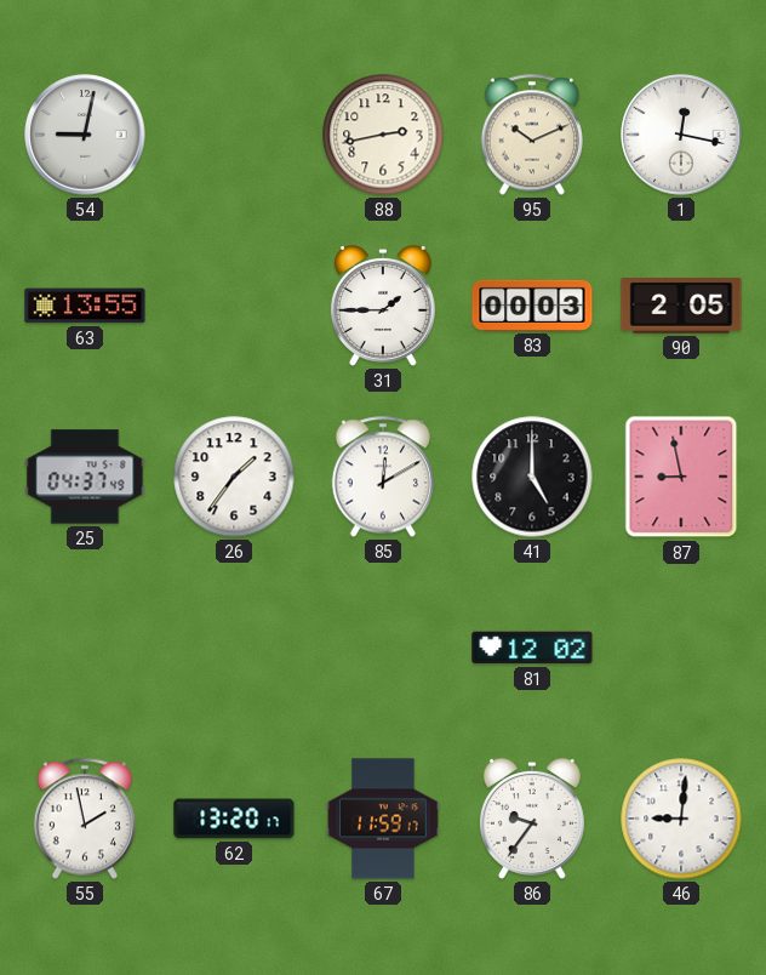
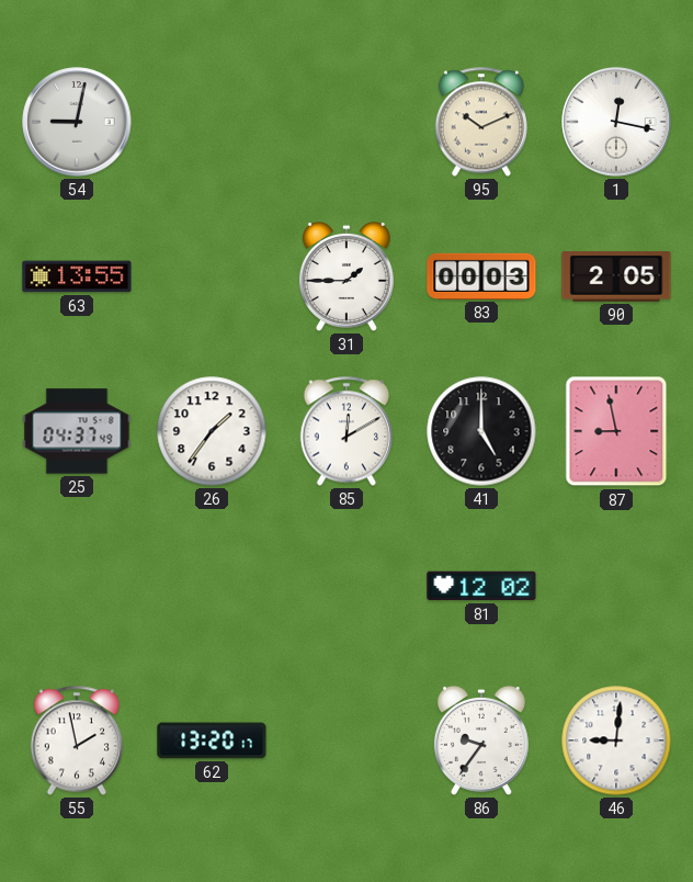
88: 2:43 -> none (383, 135)
67: 11:59 -> none (383, 819)
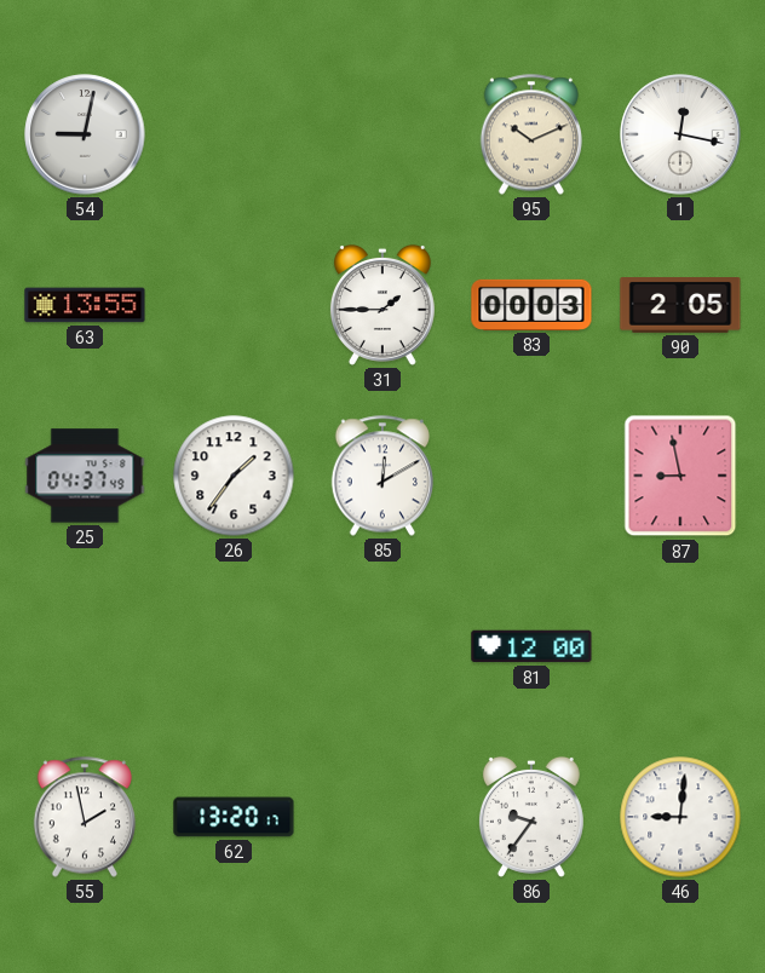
41: 5:00 -> none (481, 431)
81: 12:02 -> 12:00 (531, 646)
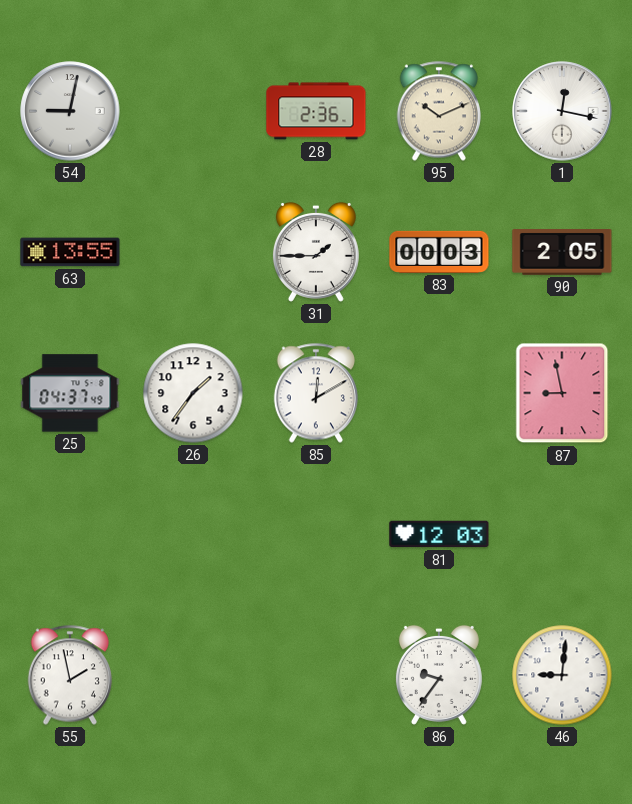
28: none -> 2:36 (316, 111)
81: 12:00 -> 12:03 (439, 534)
62: 13:20 -> none (234, 817)
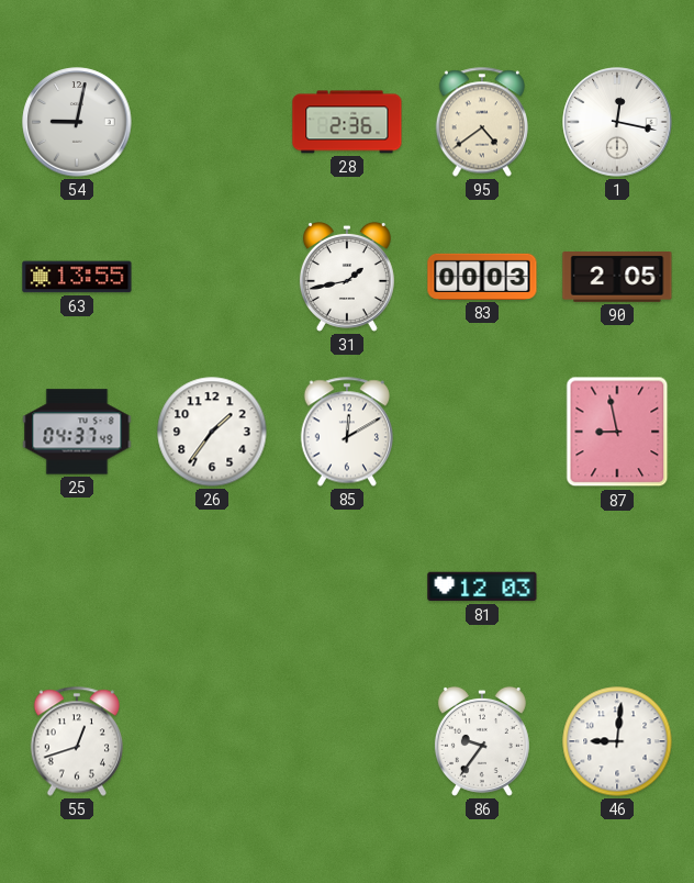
95: 10:11 -> 4:39 (481, 122)
31: 1:45 -> 1:43 (347, 277)
55: 1:58 -> 12:42 (76, 741)
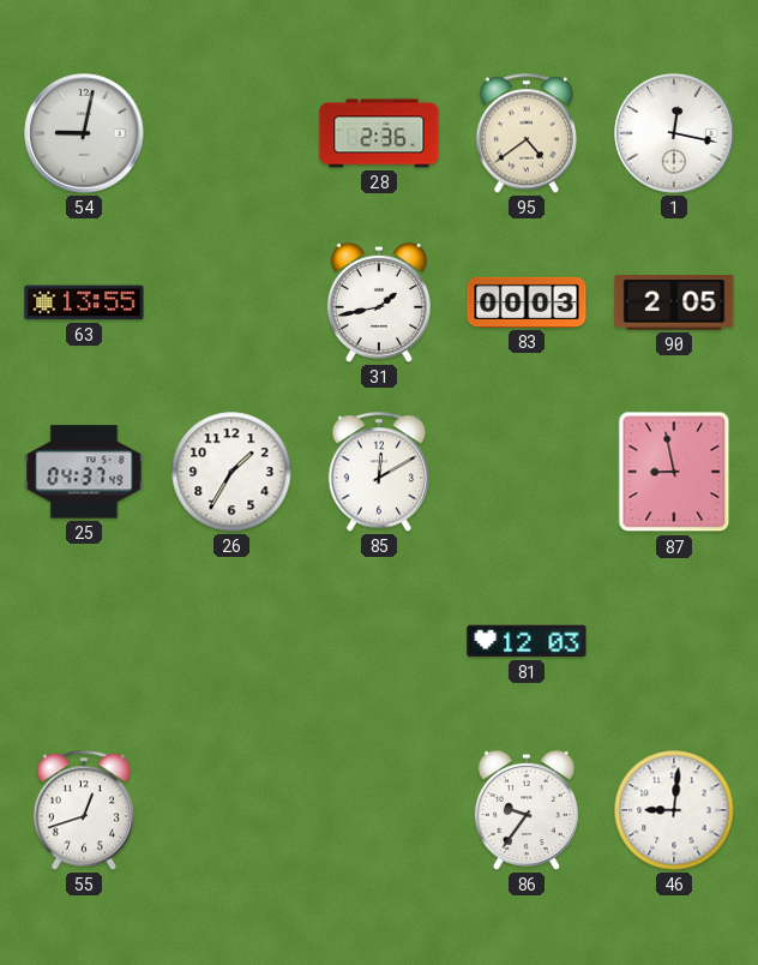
26: 1:36 -> 1:35 (231, 472)
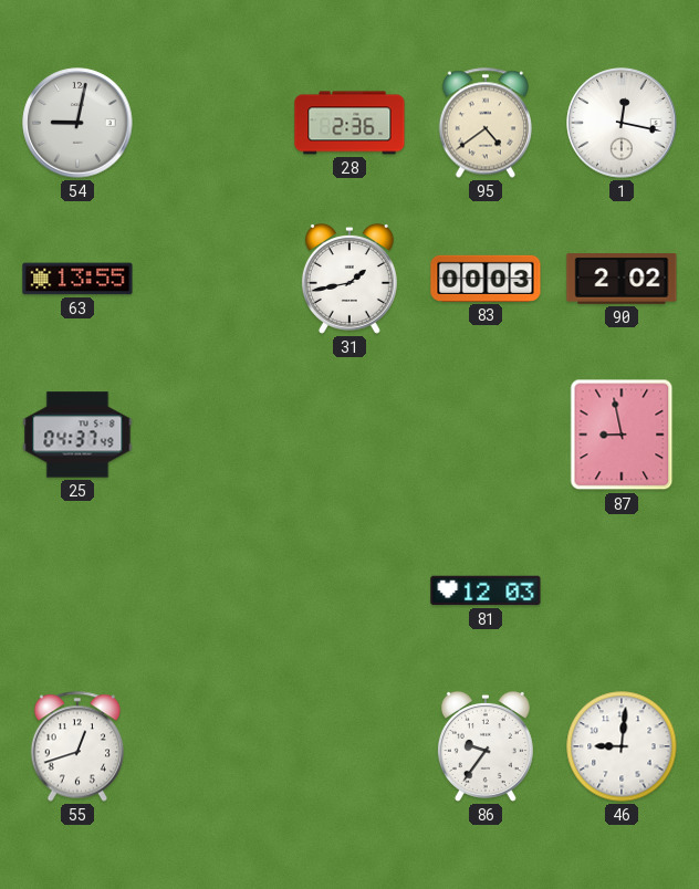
90: 2:05 -> 2:02 (622, 280)
26: 1:35 -> none (231, 472)
85: 12:10 -> none (378, 472)
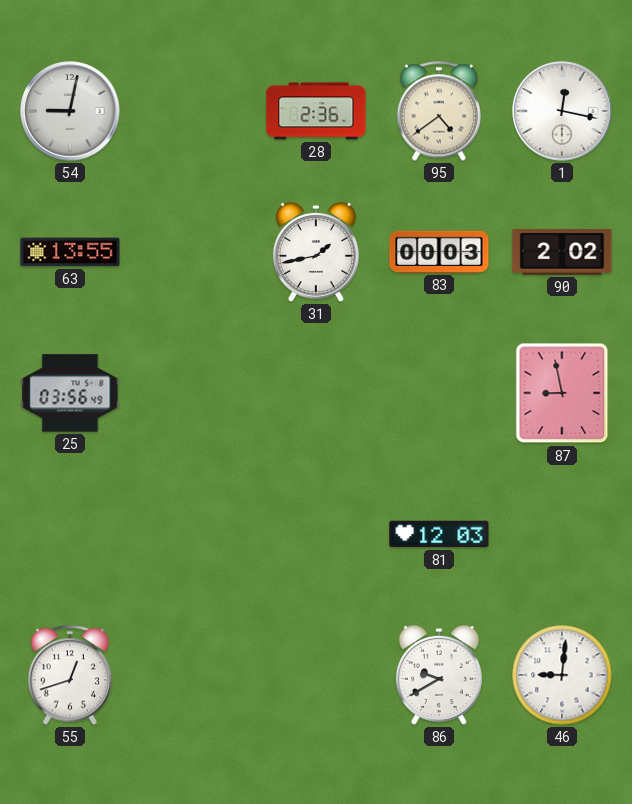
25: 04:37 -> 03:56 (70, 393)
86: 9:36 -> 9:40 (439, 675)
